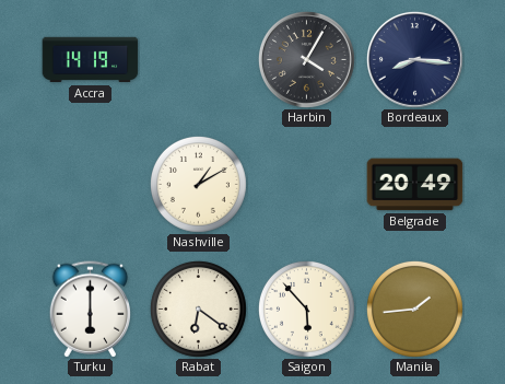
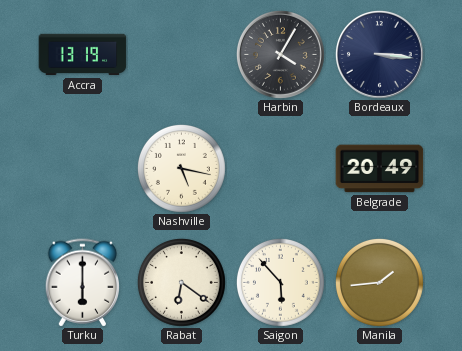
Accra: 14:19 -> 13:19 (83, 55)
Bordeaux: 8:16 -> 3:16 (380, 55)
Nashville: 1:10 -> 5:17 (181, 168)
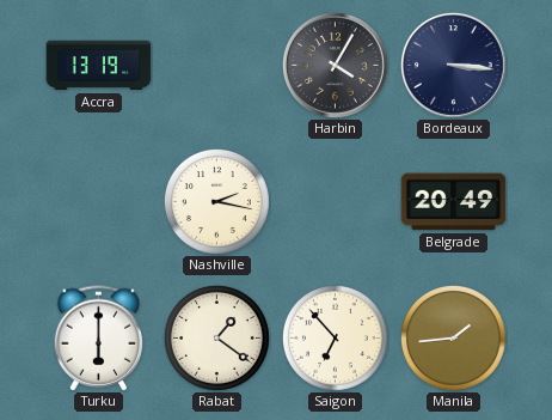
Nashville: 5:17 -> 2:17 (216, 201)
Rabat: 6:21 -> 1:21 (216, 337)
Saigon: 5:53 -> 6:53 (335, 337)
